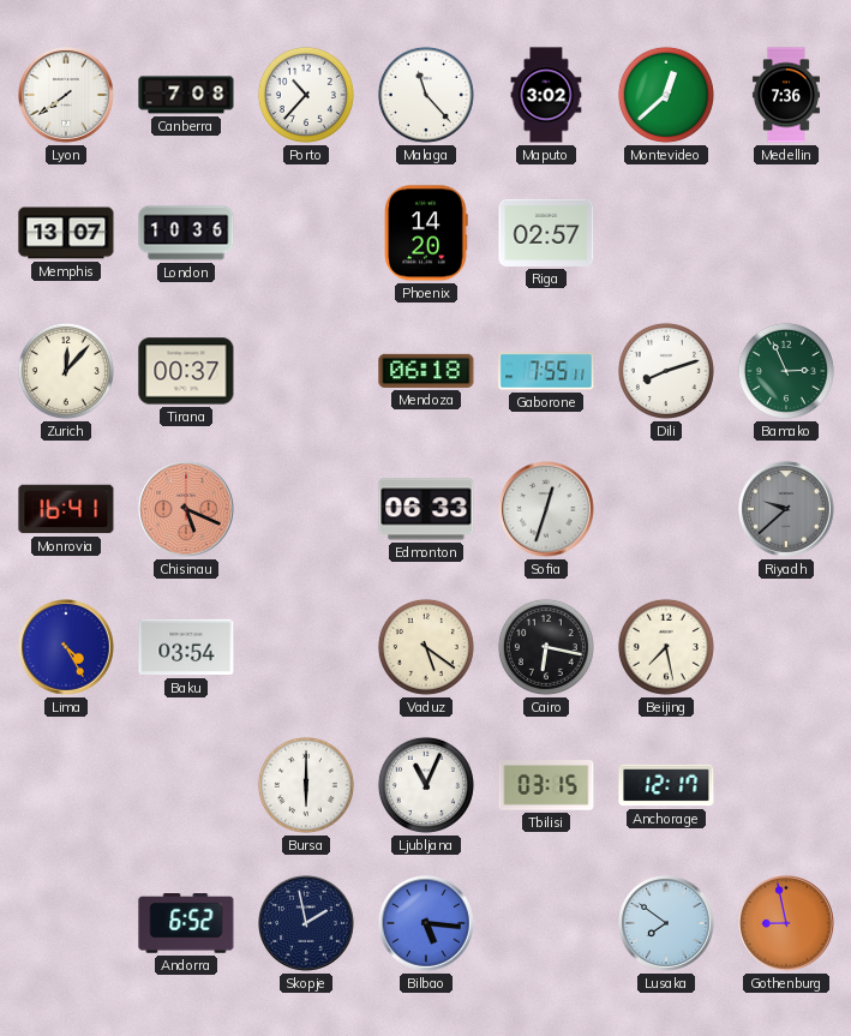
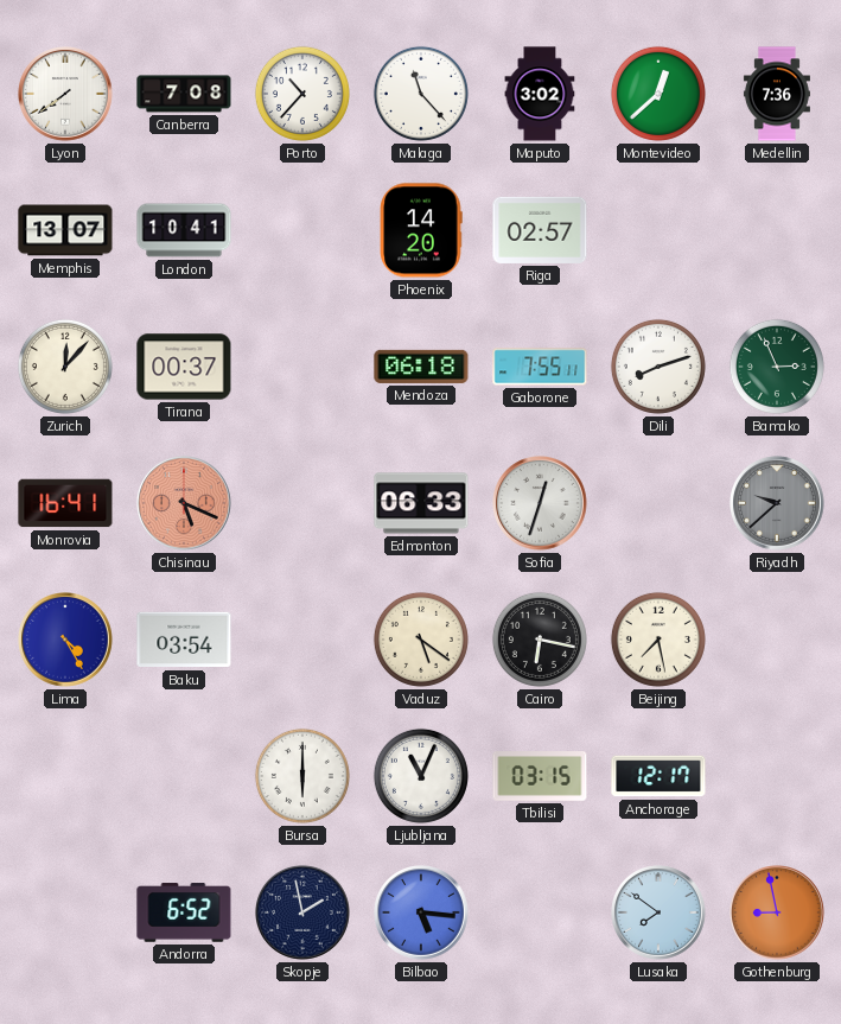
London: 10:36 -> 10:41 (184, 230)
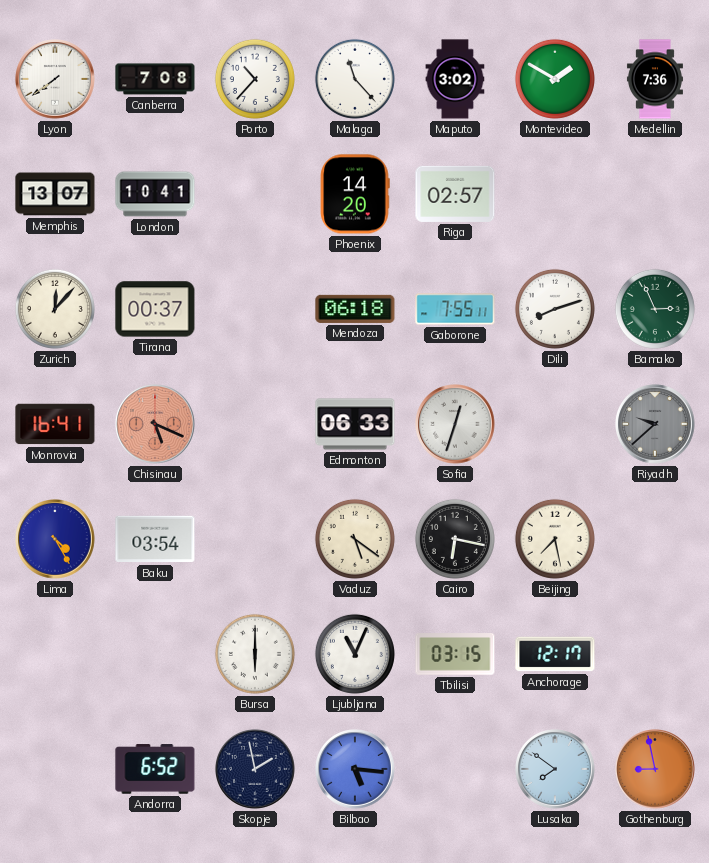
Montevideo: 12:38 -> 1:50 (555, 79)
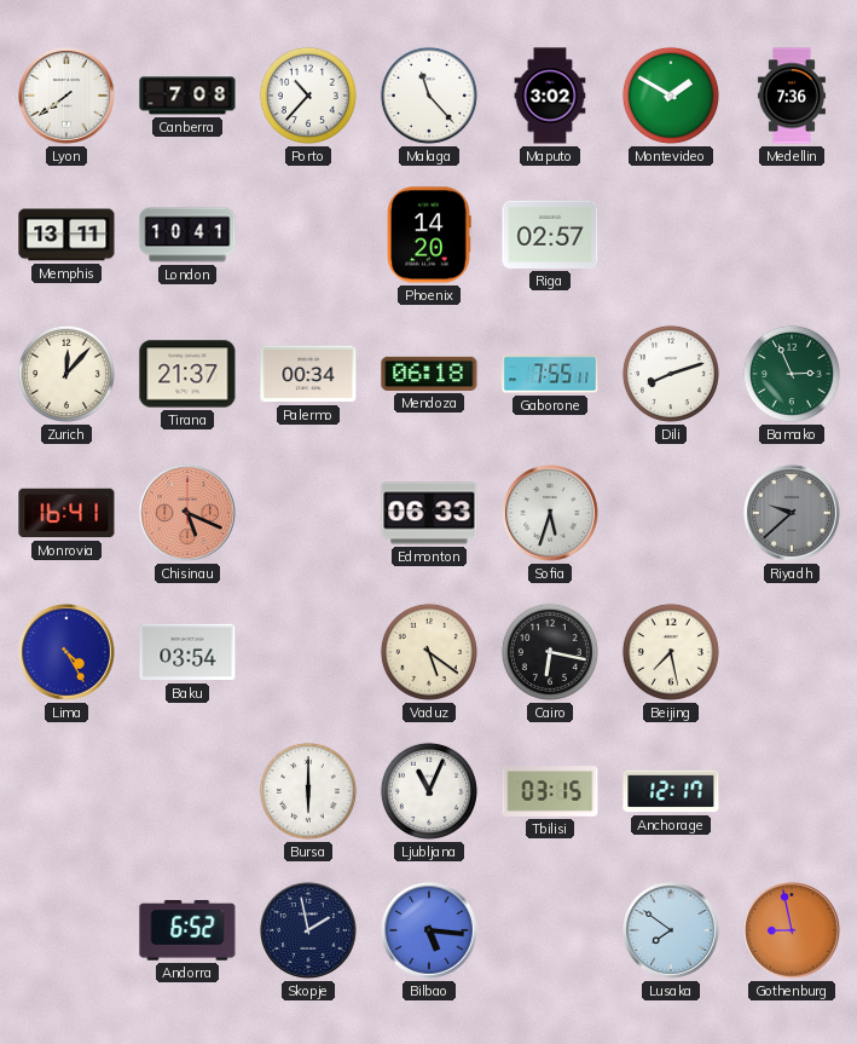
Memphis: 13:07 -> 13:11 (66, 235)
Tirana: 00:37 -> 21:37 (187, 374)
Palermo: none -> 00:34 (308, 374)
Sofia: 12:33 -> 5:33 (551, 514)
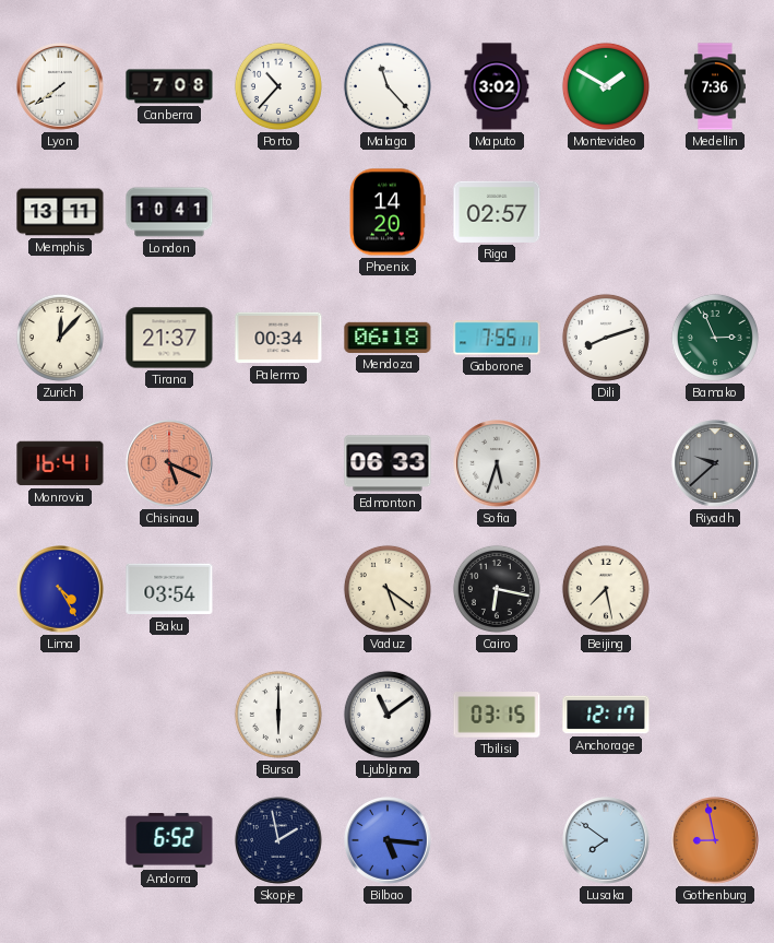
Ljubljana: 11:04 -> 11:09 (388, 715)
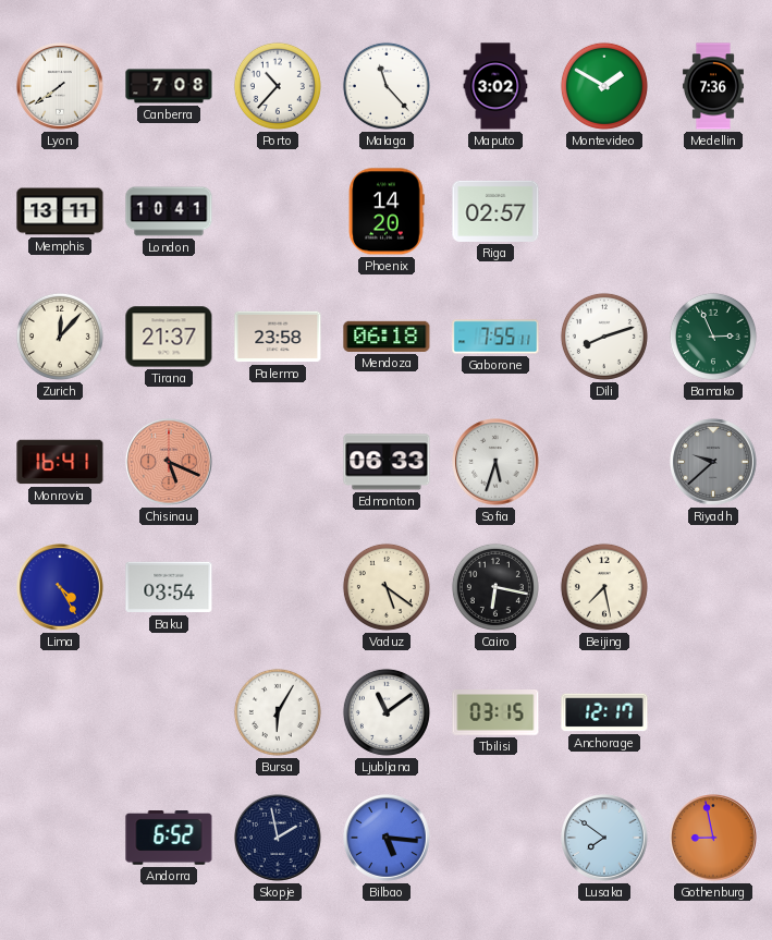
Palermo: 00:34 -> 23:58 (278, 337)
Bursa: 6:00 -> 6:05 (278, 712)
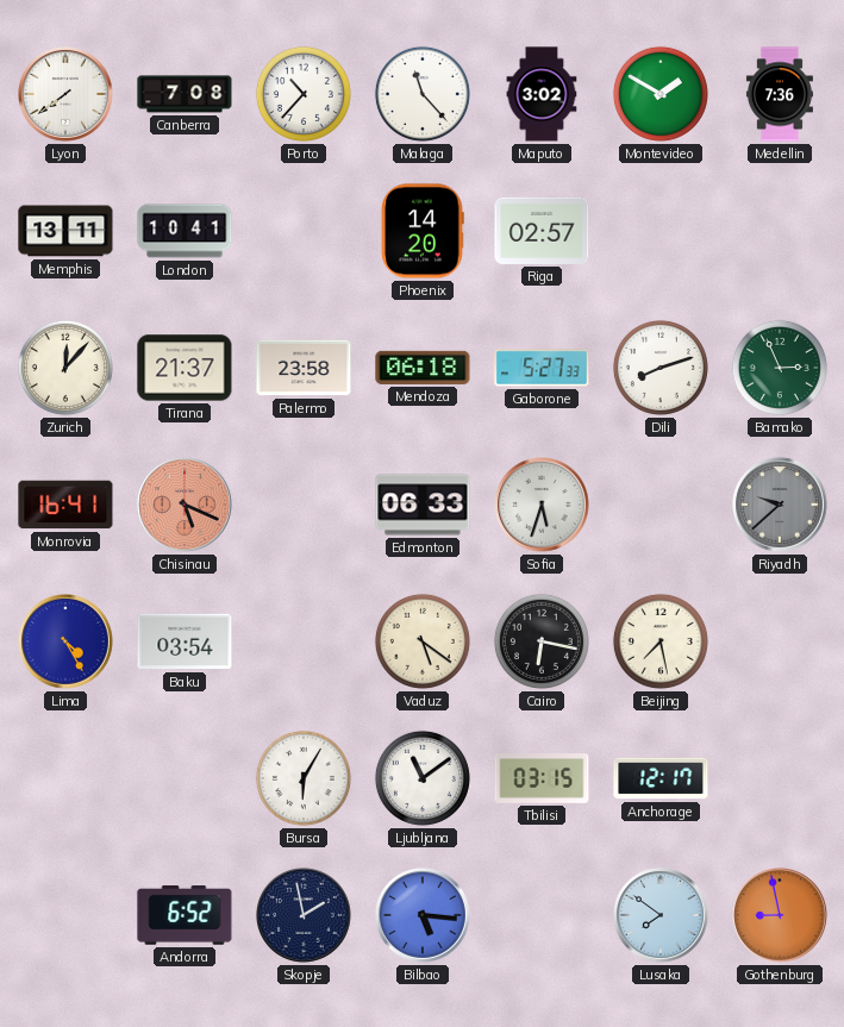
Gaborone: 7:55 -> 5:27 (542, 368)
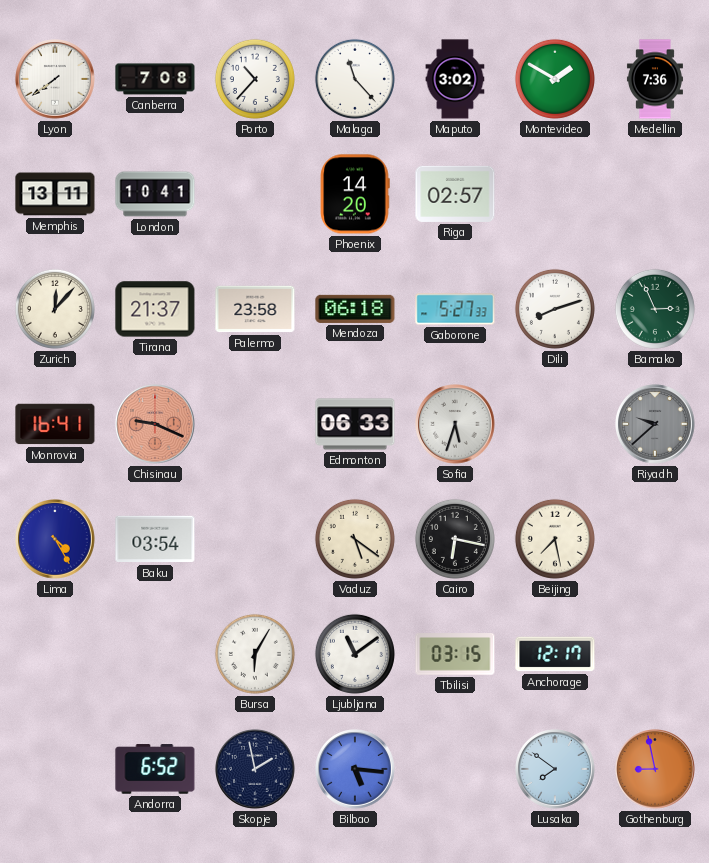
Chisinau: 5:19 -> 9:19 (156, 425)
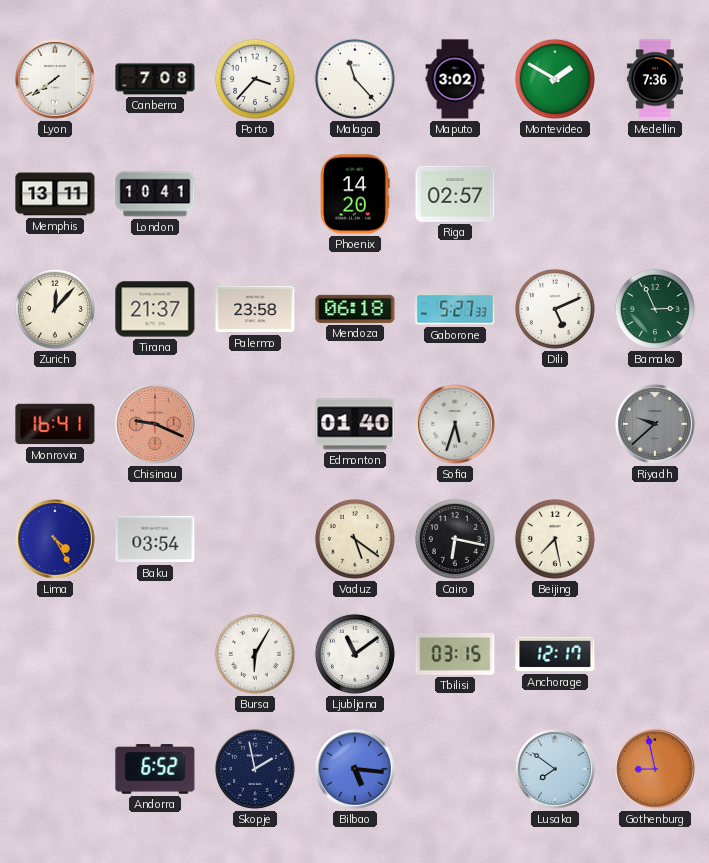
Porto: 10:37 -> 3:37 (255, 79)
Dili: 8:12 -> 5:11 (555, 309)
Edmonton: 06:33 -> 01:40 (355, 424)
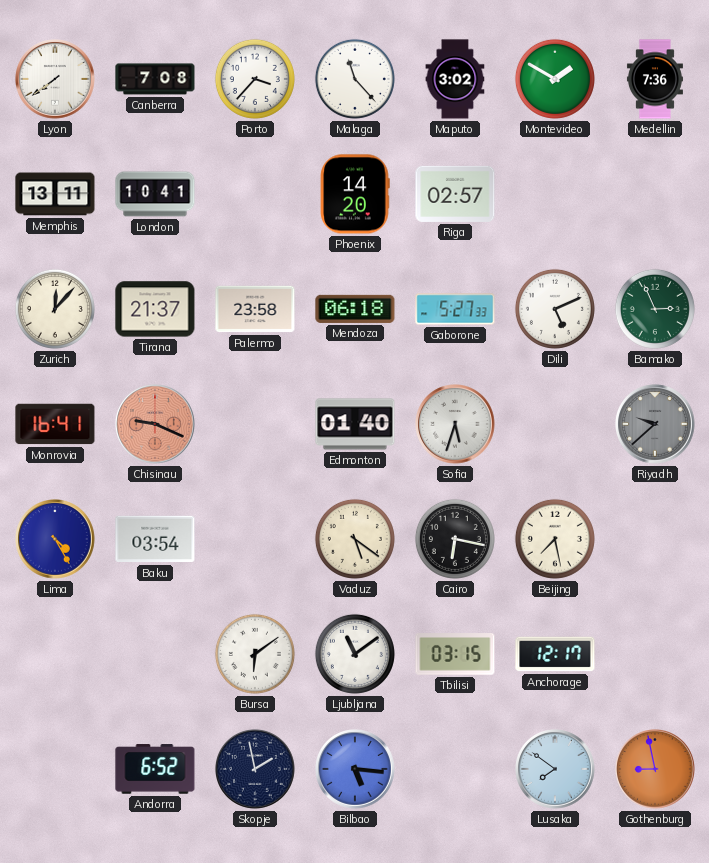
Bursa: 6:05 -> 6:09 (255, 654)
